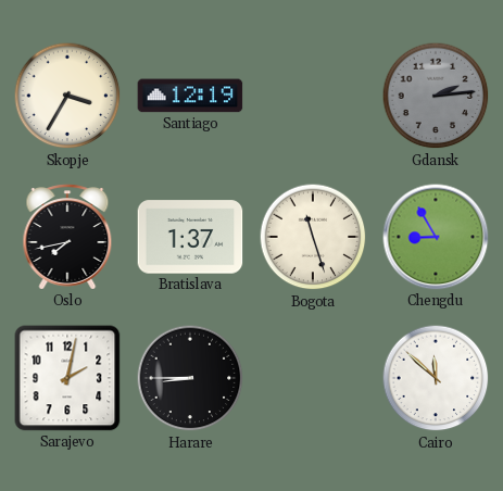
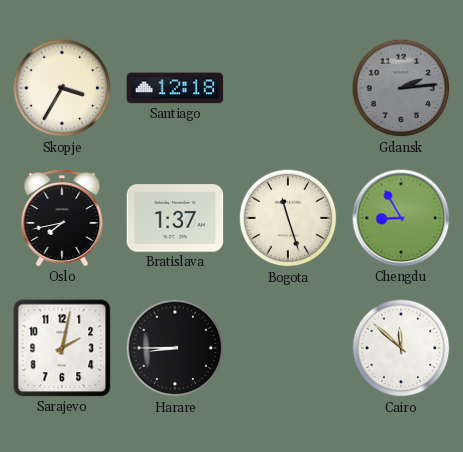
Santiago: 12:19 -> 12:18 (175, 88)
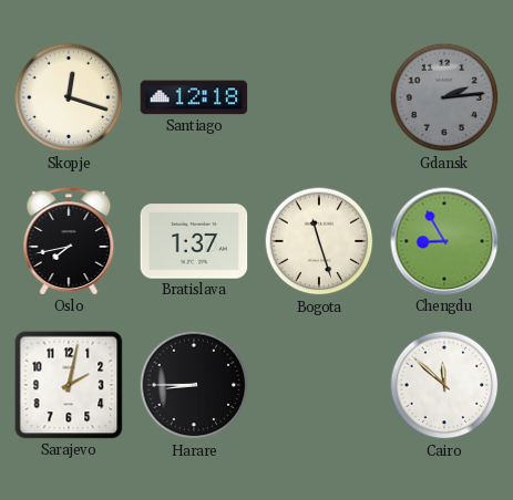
Skopje: 3:35 -> 12:18 (69, 97)
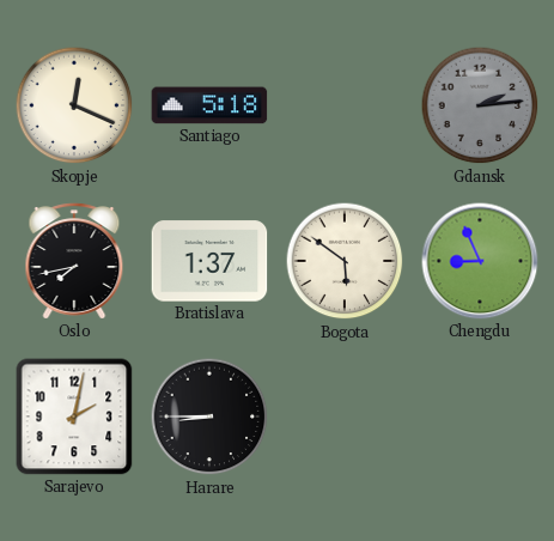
Skopje: 12:18 -> 12:19 (74, 105)
Santiago: 12:18 -> 5:18 (209, 105)
Bogota: 11:27 -> 5:51 (345, 261)
Chengdu: 8:55 -> 8:56 (480, 261)
Cairo: 11:52 -> none (444, 385)
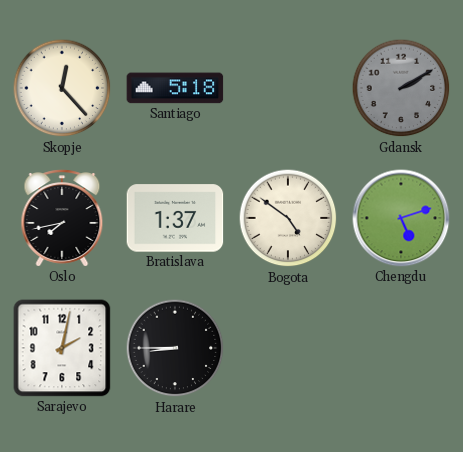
Skopje: 12:19 -> 12:23 (62, 88)
Gdansk: 2:14 -> 2:10 (401, 88)
Bogota: 5:51 -> 4:51 (288, 218)
Chengdu: 8:56 -> 5:12 (401, 218)
